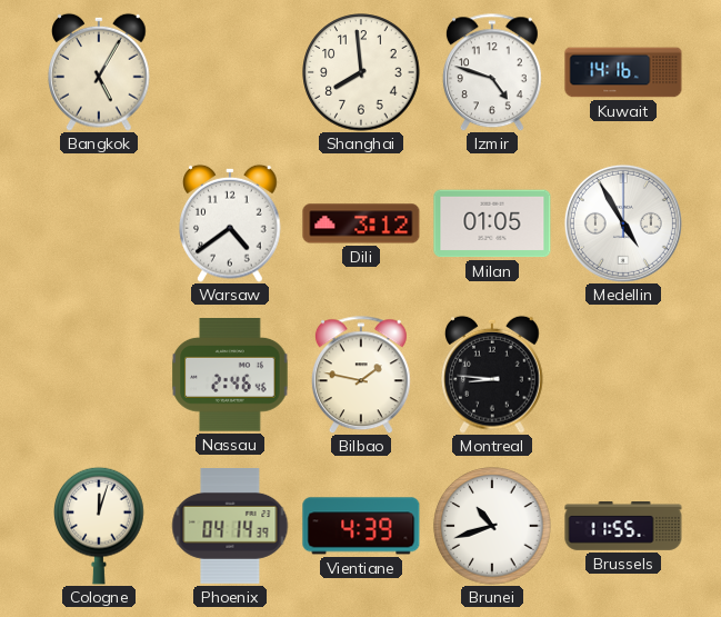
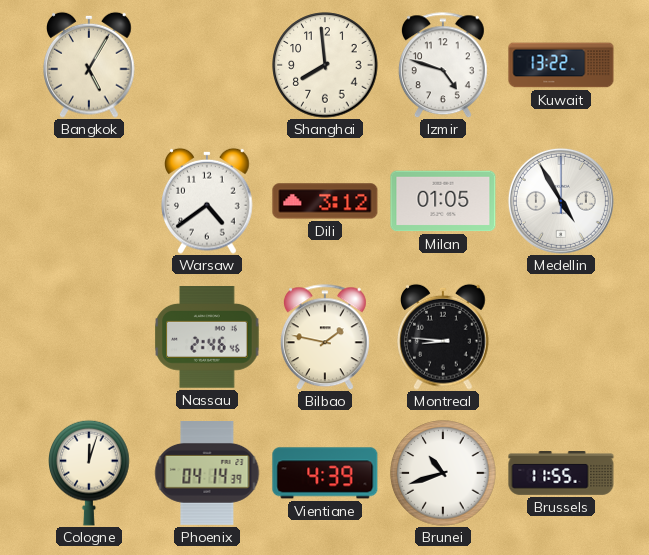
Kuwait: 14:16 -> 13:22 (561, 65)
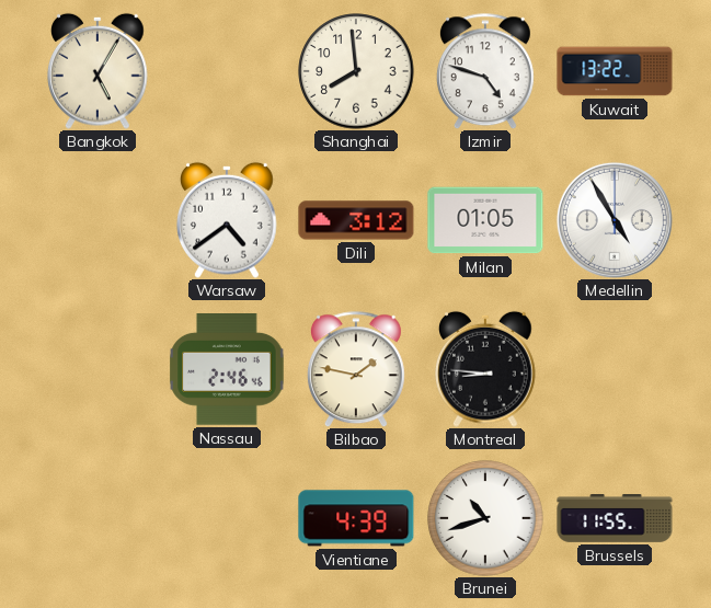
Cologne: 12:03 -> none (89, 473)
Phoenix: 04:14 -> none (207, 474)
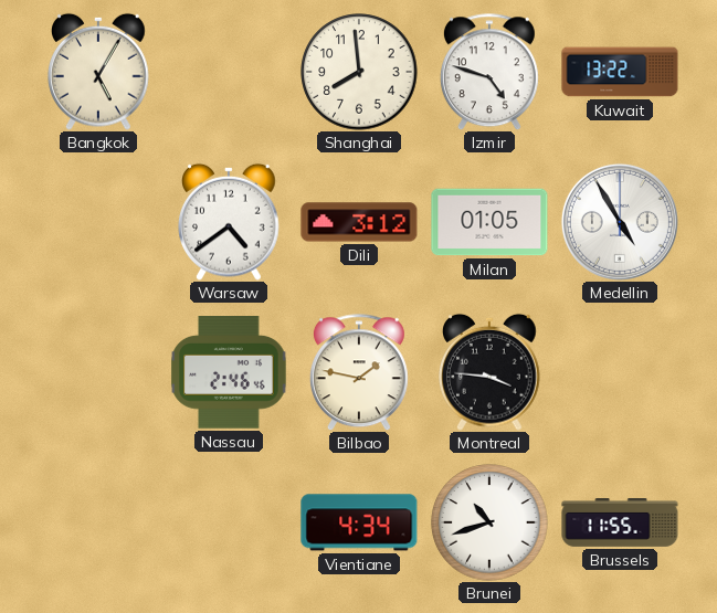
Montreal: 8:46 -> 3:46 (491, 372)
Vientiane: 4:39 -> 4:34 (359, 522)
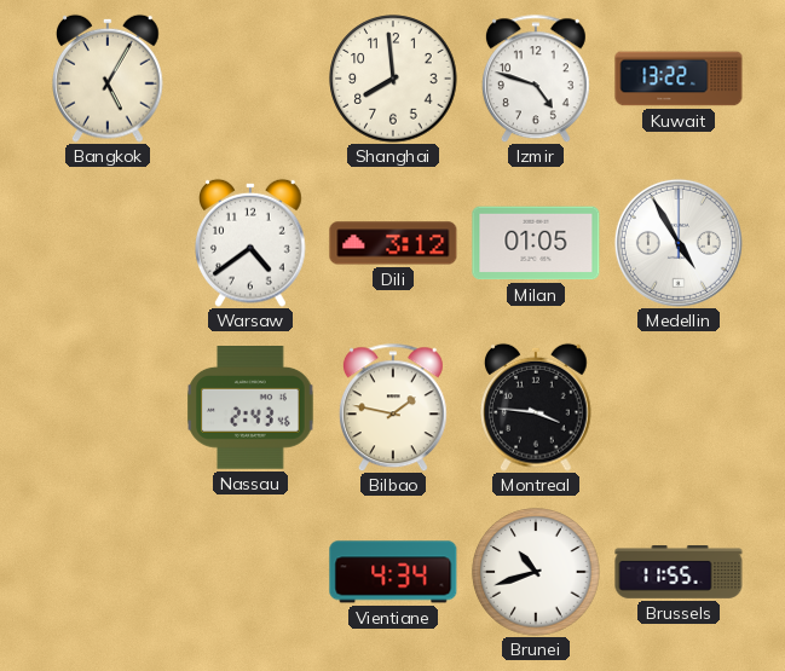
Nassau: 2:46 -> 2:43 (250, 409)
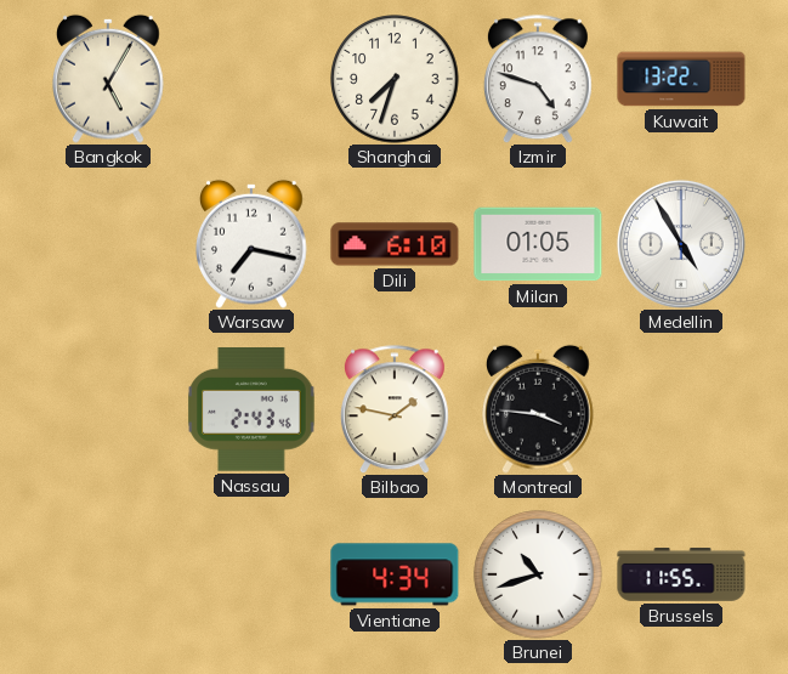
Shanghai: 7:59 -> 7:33 (395, 79)
Warsaw: 4:39 -> 7:17 (253, 244)
Dili: 3:12 -> 6:10 (395, 244)
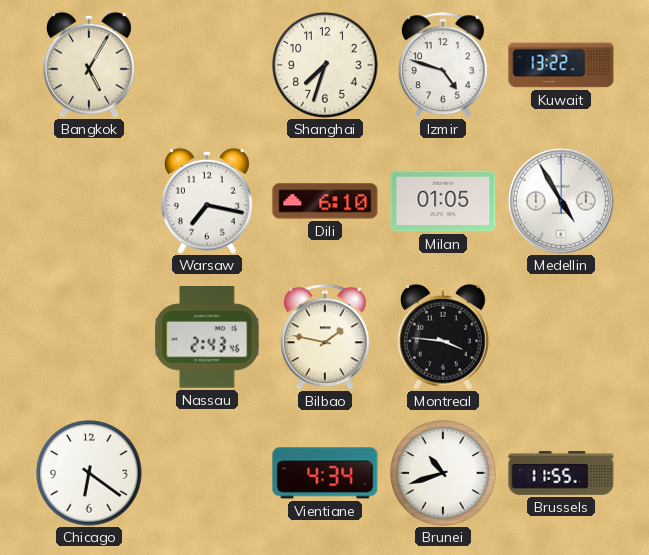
Chicago: none -> 6:21 (89, 473)
